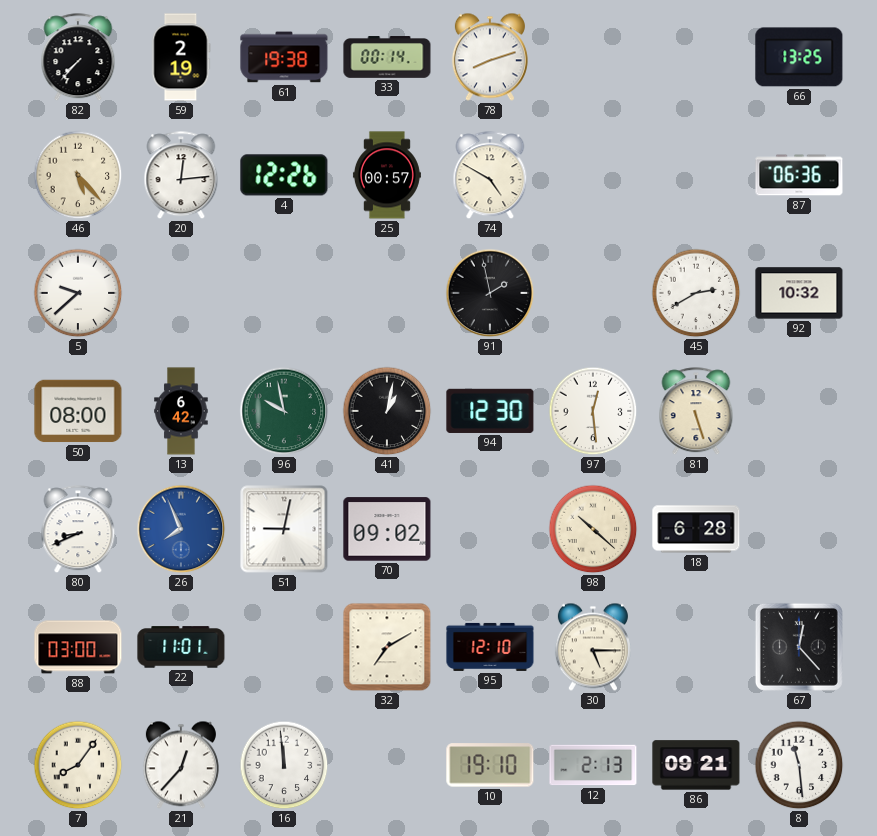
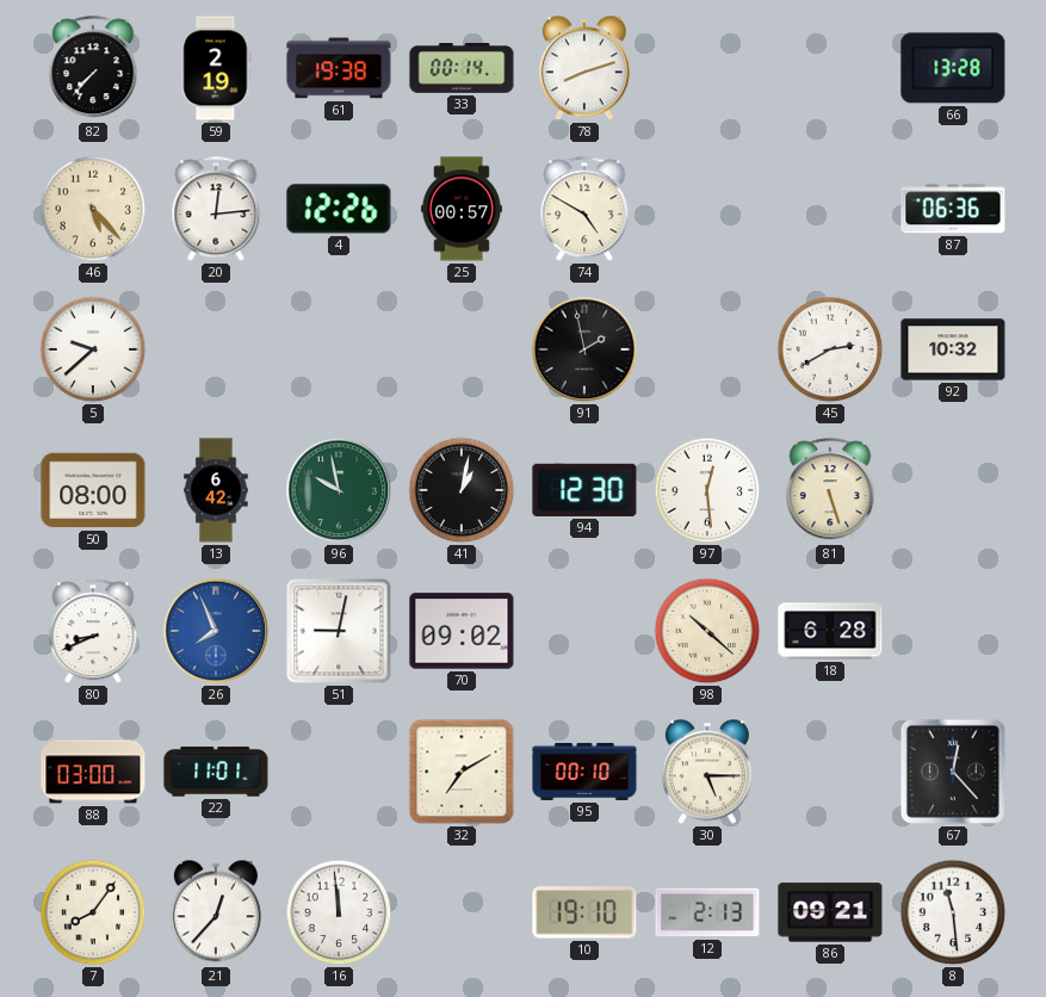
66: 13:25 -> 13:28 (953, 68)
95: 12:10 -> 00:10 (584, 772)
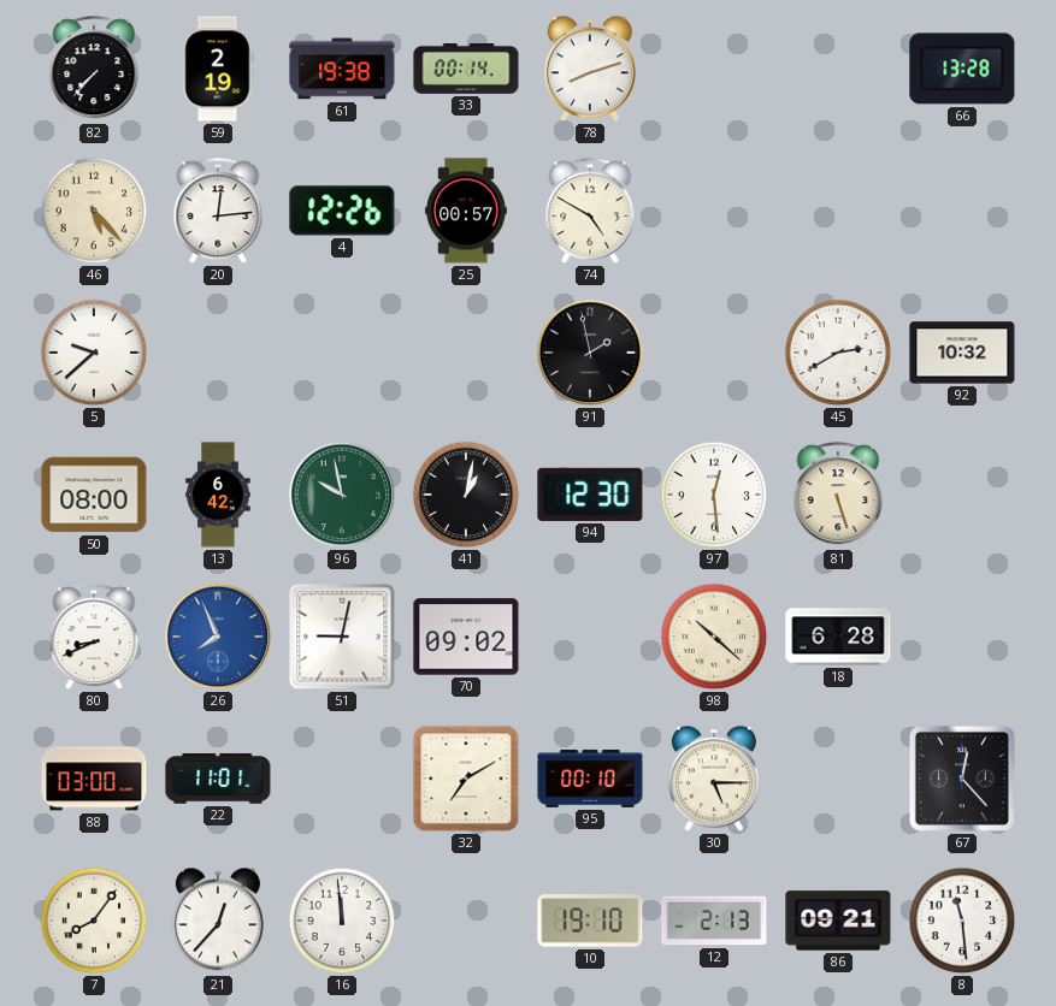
87: 06:36 -> none (953, 209)
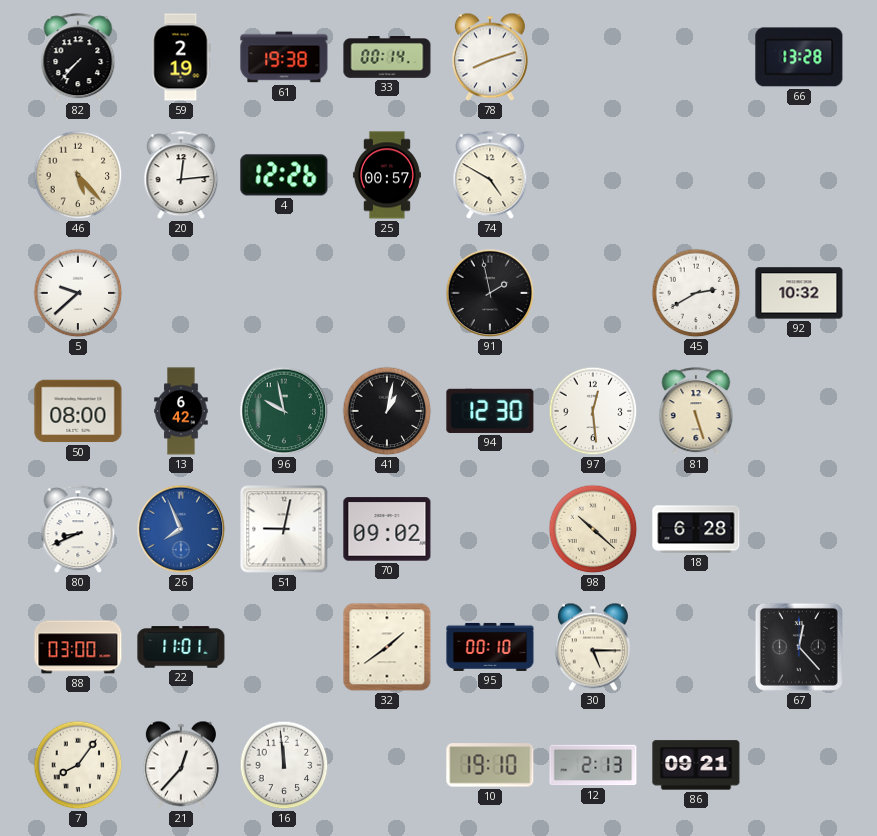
32: 7:10 -> 1:39 (387, 647)
8: 11:29 -> none (962, 921)
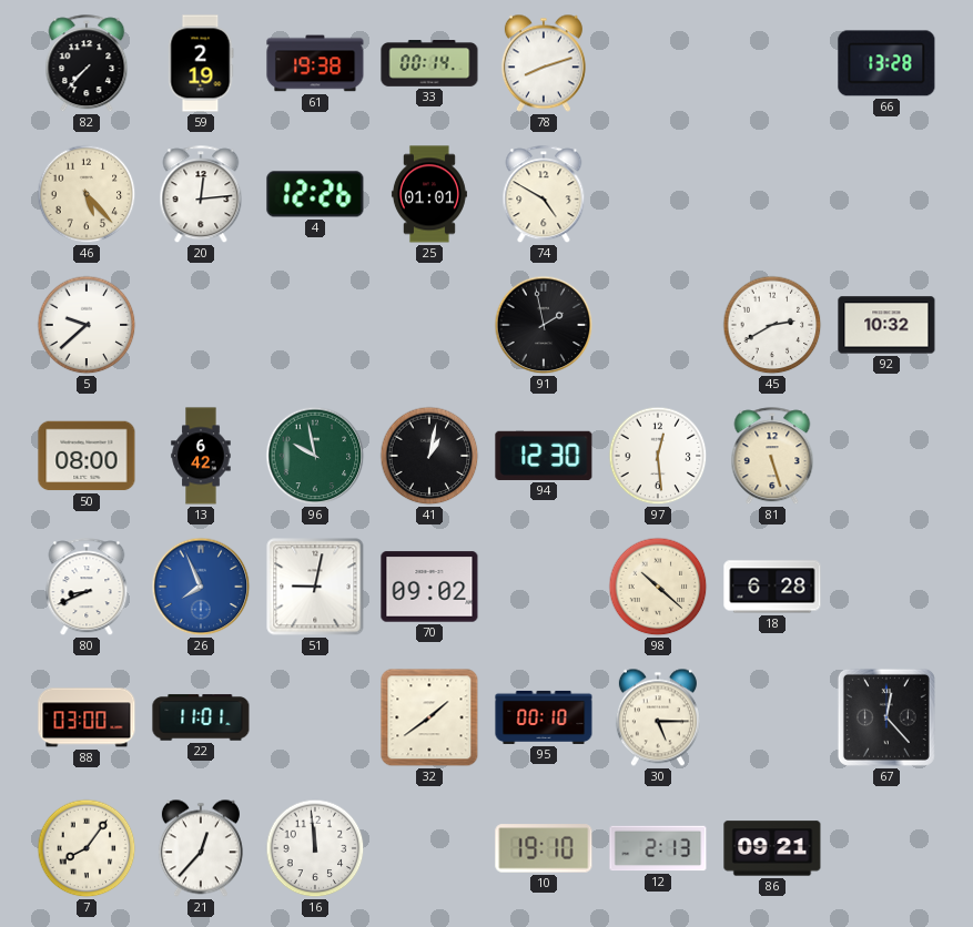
25: 00:57 -> 01:01 (429, 194)
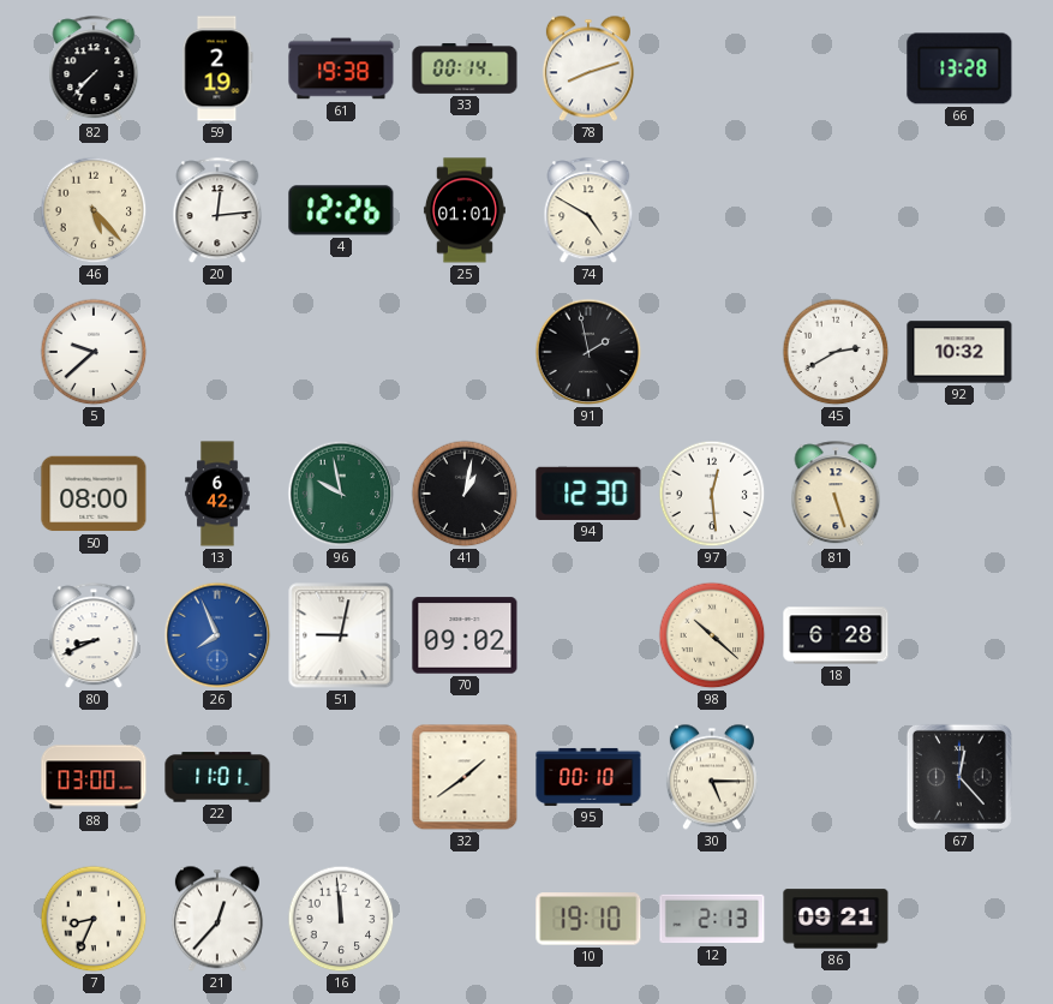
7: 8:06 -> 8:34 (94, 919)
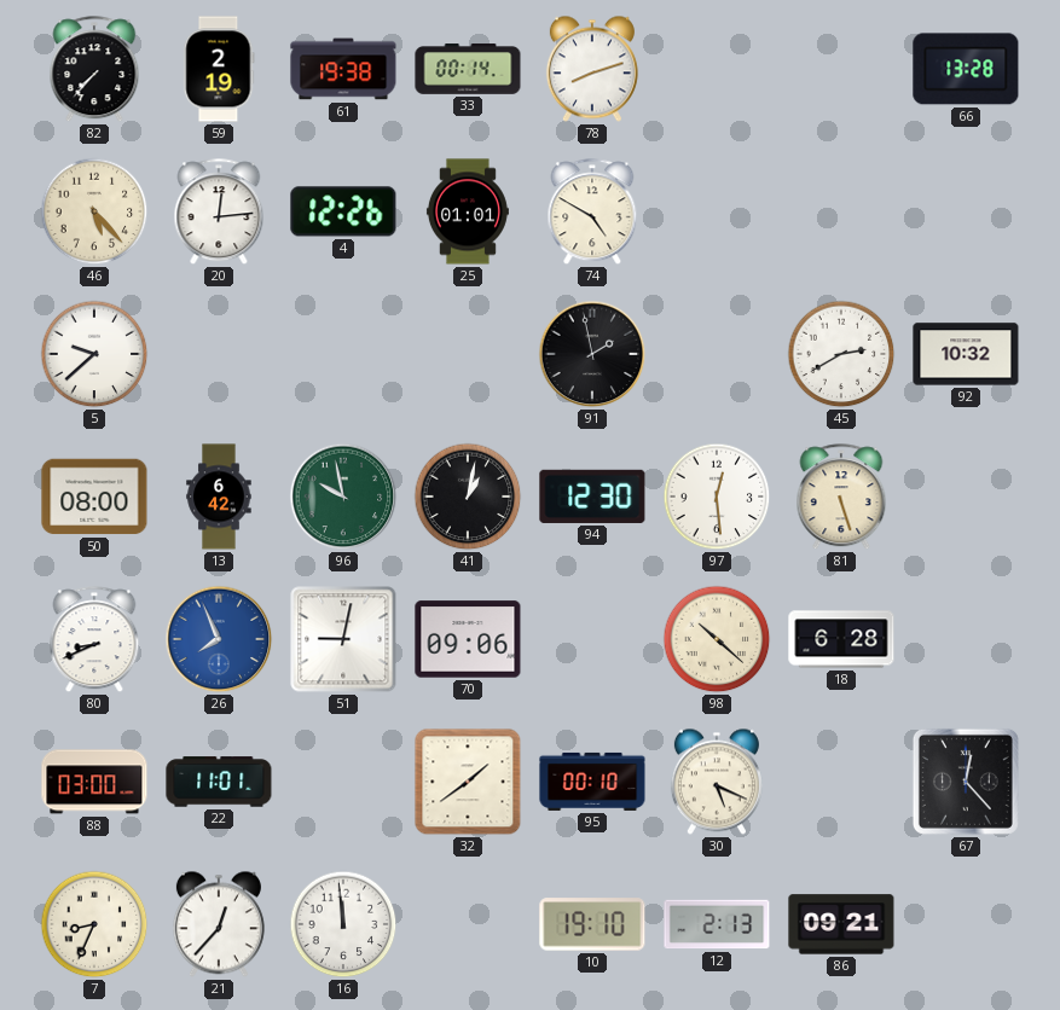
70: 09:02 -> 09:06 (468, 639)
30: 5:15 -> 5:19 (717, 782)
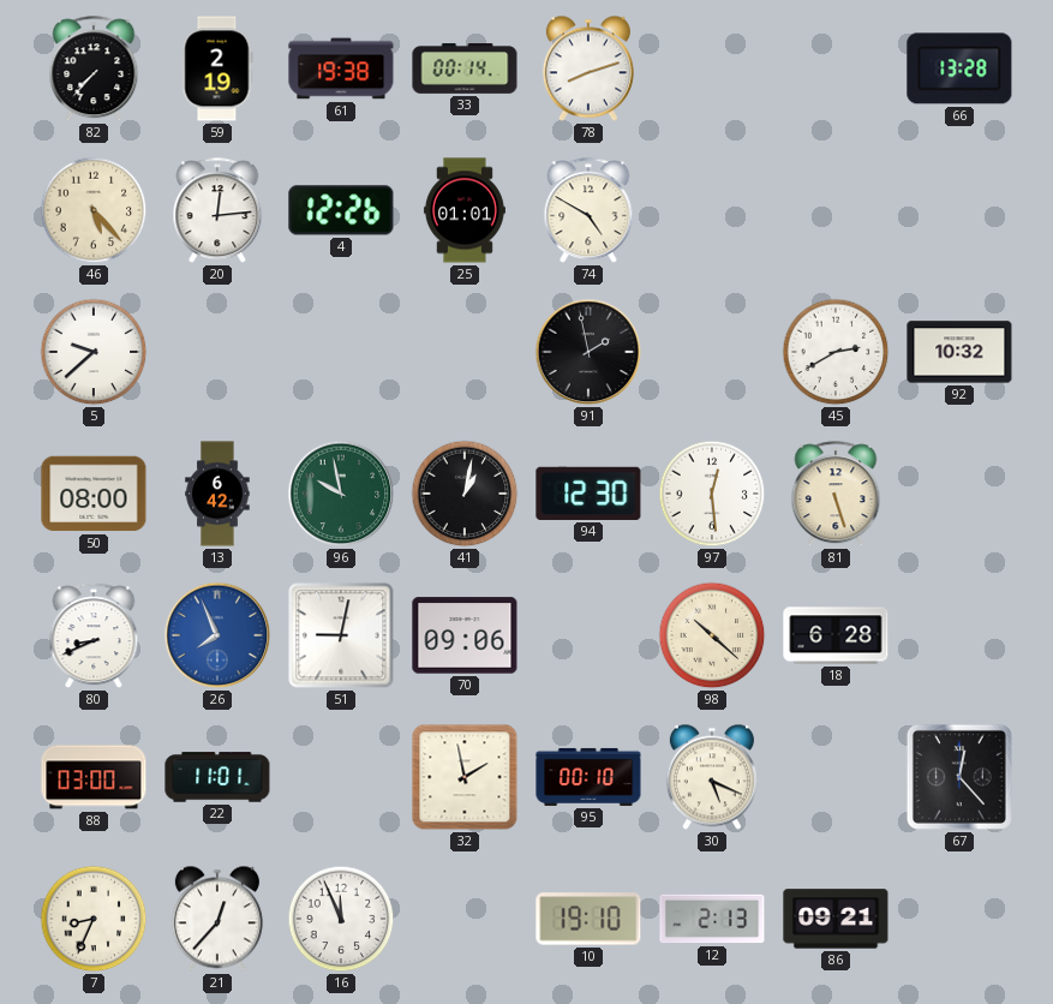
32: 1:39 -> 1:58 (465, 777)
16: 11:59 -> 11:56 (341, 919)
